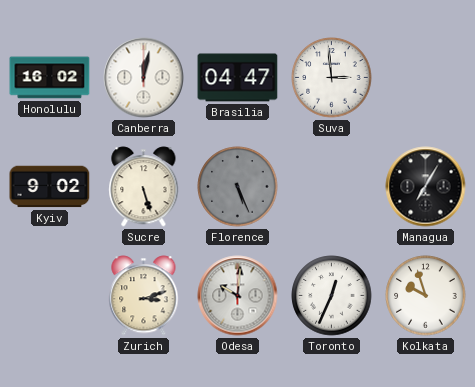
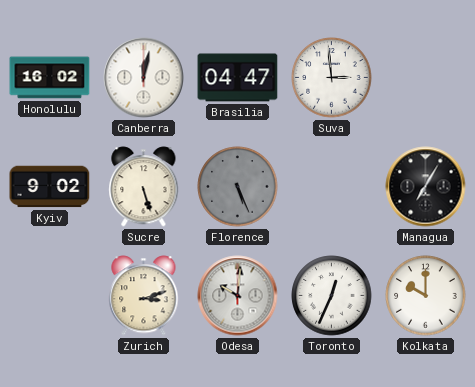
Kolkata: 9:57 -> 10:00 (426, 296)
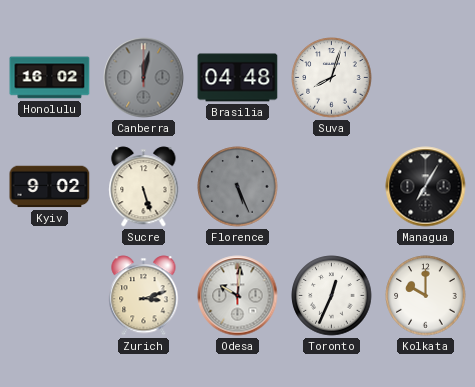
Canberra dial: white -> grey (144, 78)
Brasilia: 04:47 -> 04:48 (238, 78)
Suva: 2:59 -> 8:03 (332, 78)
